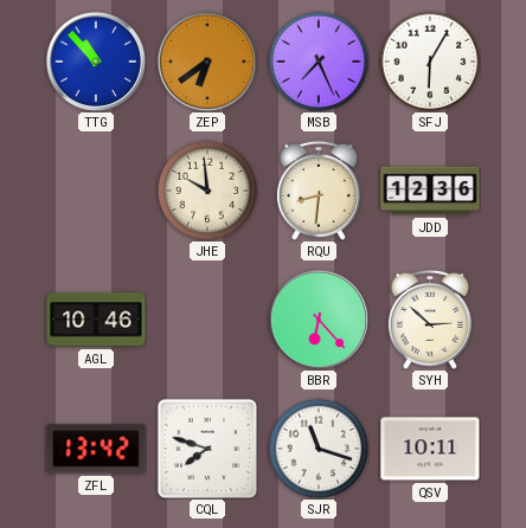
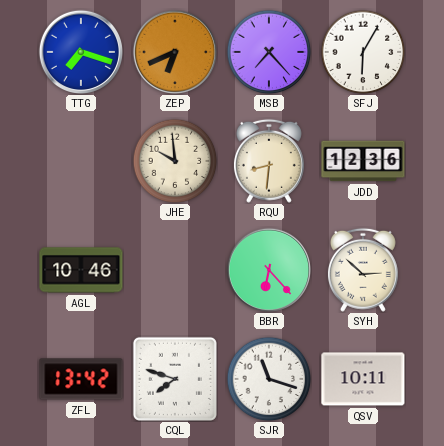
TTG: 10:53 -> 7:18 (80, 51)
ZEP: 6:39 -> 6:41 (174, 51)
MSB: 7:26 -> 7:23 (269, 52)
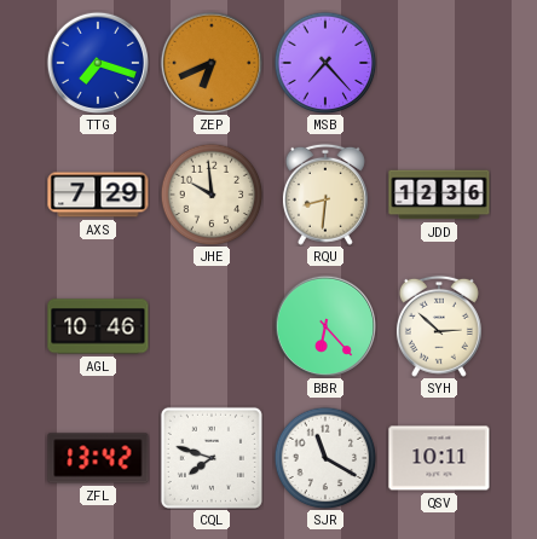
SFJ: 6:05 -> none (363, 52)
AXS: none -> 7:29 (98, 195)
SJR: 11:18 -> 11:20 (325, 458)
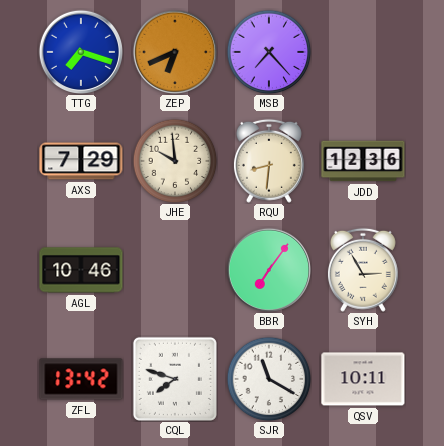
BBR: 6:23 -> 7:06 (268, 269)
SYH: 2:52 -> 2:55 (363, 270)
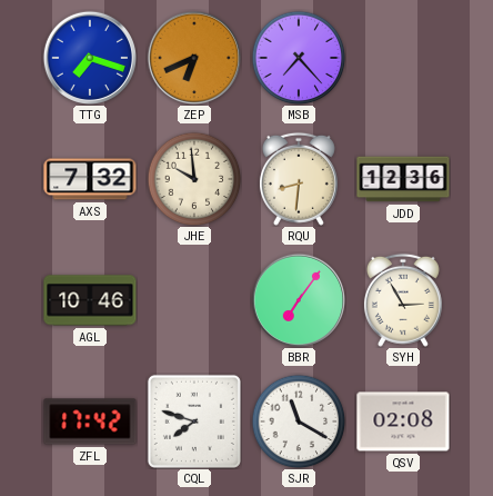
AXS: 7:29 -> 7:32 (90, 179)
ZFL: 13:42 -> 17:42 (90, 421)
QSV: 10:11 -> 02:08 (403, 421)
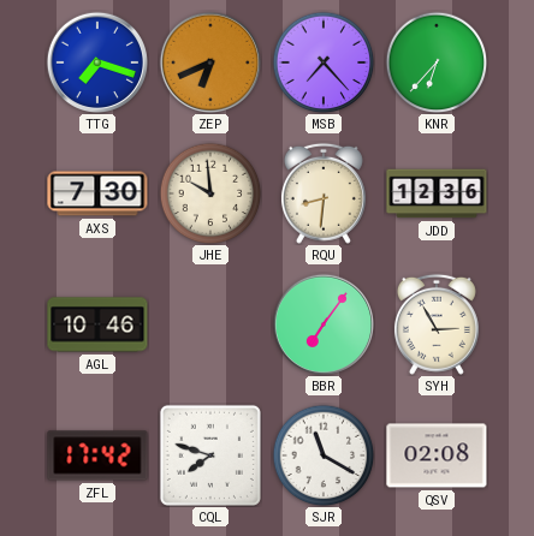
KNR: none -> 6:37 (437, 62)
AXS: 7:32 -> 7:30 (97, 193)
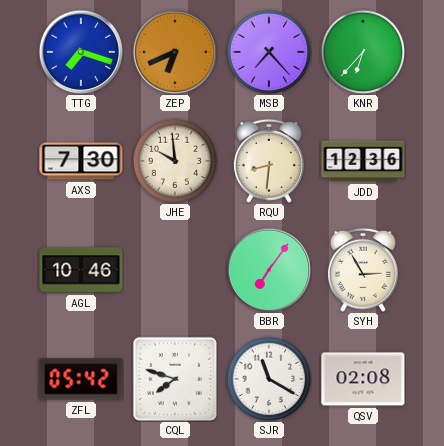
ZFL: 17:42 -> 05:42 (81, 379)
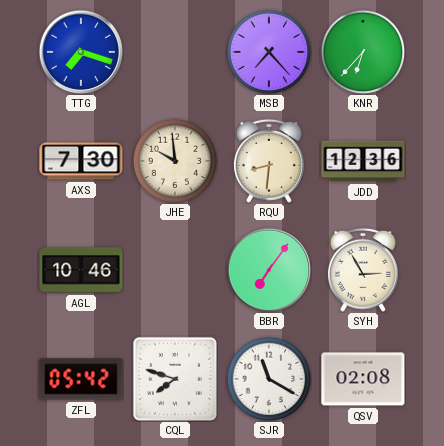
ZEP: 6:41 -> none (174, 51)
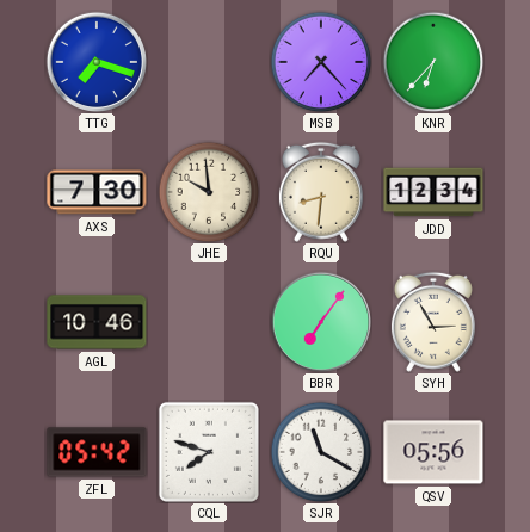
JDD: 12:36 -> 12:34 (433, 192)
QSV: 02:08 -> 05:56 (433, 452)
